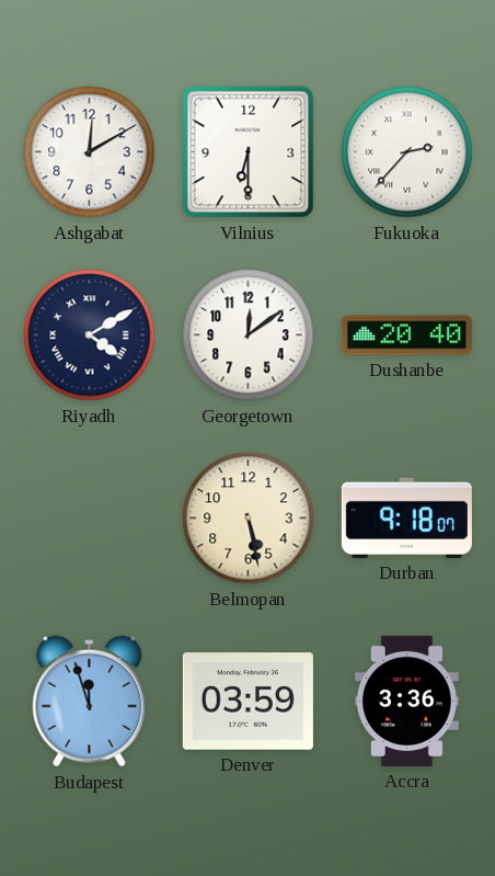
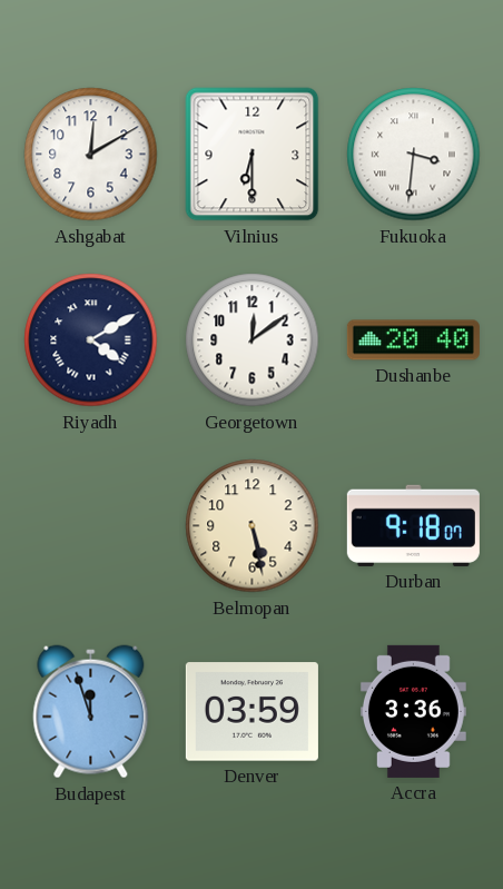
Fukuoka: 2:37 -> 3:31 (414, 155)
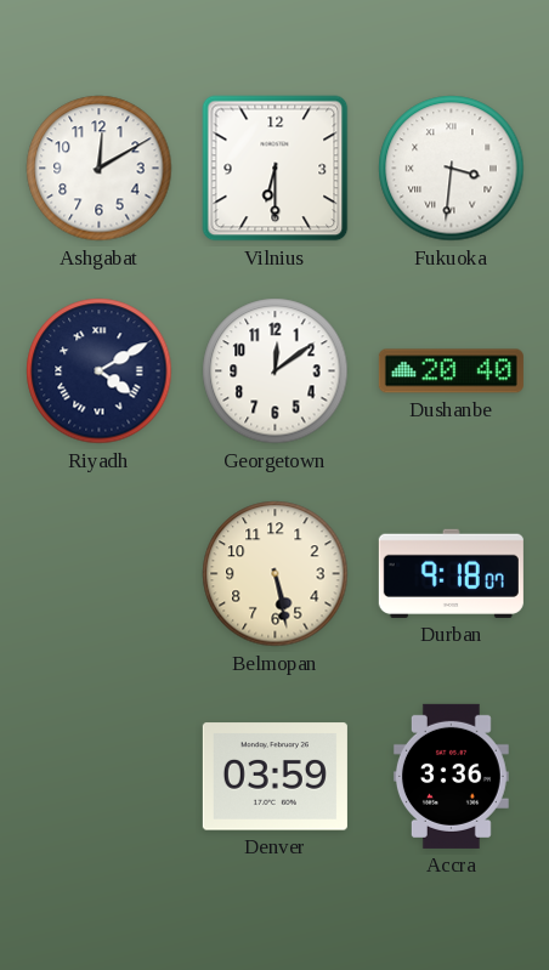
Budapest: 11:57 -> none (91, 712)
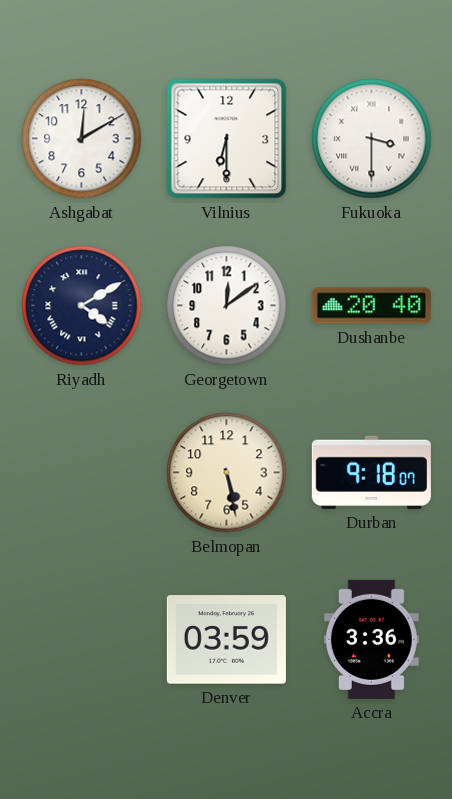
Fukuoka: 3:31 -> 3:30 (372, 139)
